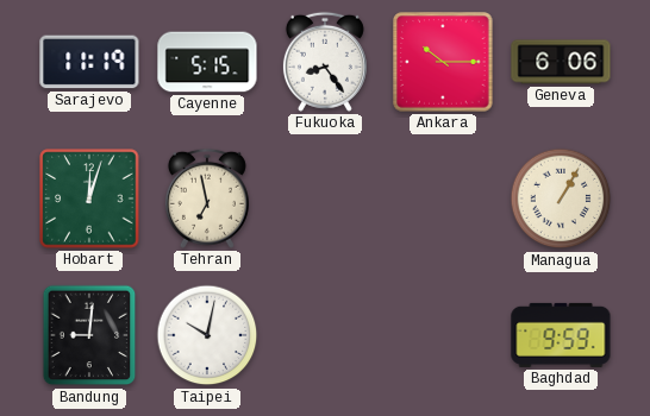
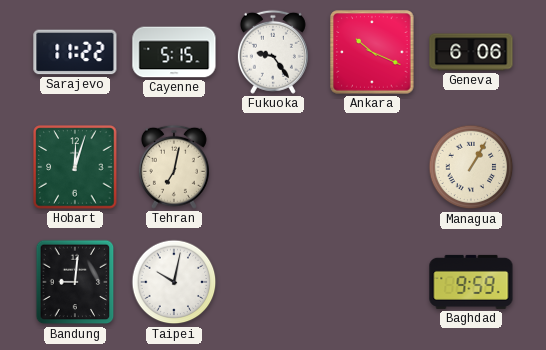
Sarajevo: 11:19 -> 11:22 (75, 52)
Fukuoka: 8:24 -> 9:24 (273, 52)
Ankara: 10:15 -> 10:19 (372, 52)
Tehran: 6:58 -> 7:02 (174, 167)
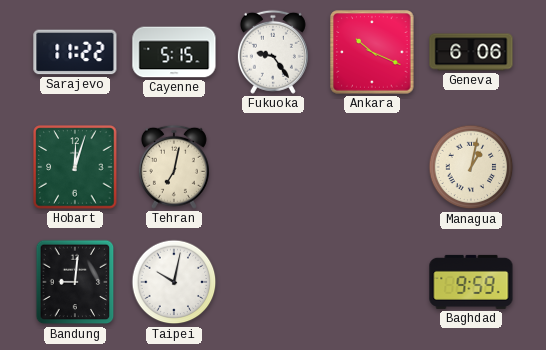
Managua: 1:05 -> 1:02 (471, 167)
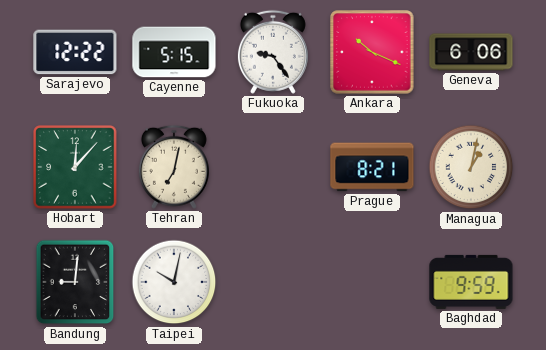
Sarajevo: 11:22 -> 12:22 (75, 52)
Hobart: 12:03 -> 12:07 (75, 167)
Prague: none -> 8:21 (372, 167)
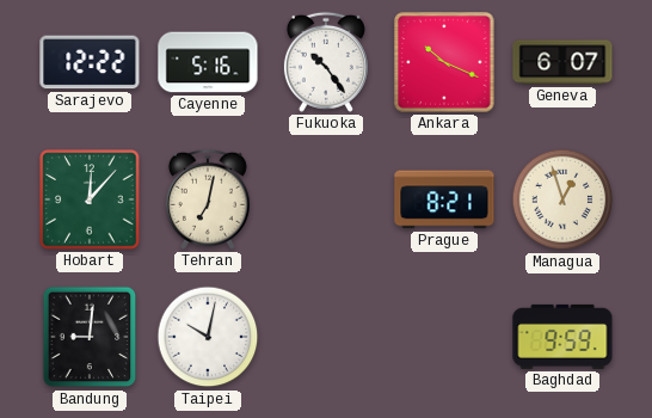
Cayenne: 5:15 -> 5:16 (208, 62)
Fukuoka: 9:24 -> 10:24 (326, 62)
Geneva: 6:06 -> 6:07 (562, 62)
Managua: 1:02 -> 12:57 (562, 199)
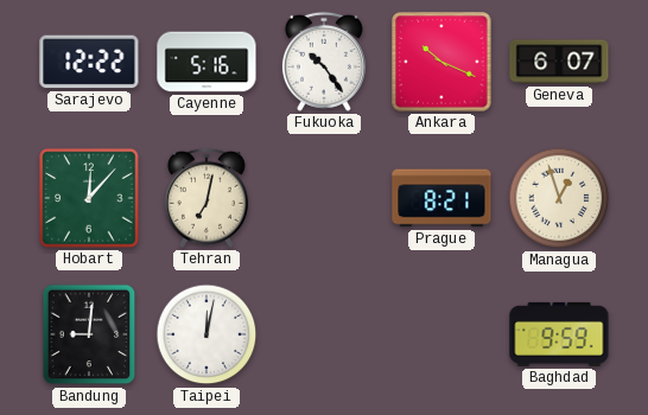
Taipei: 10:02 -> 12:02 (207, 334)
